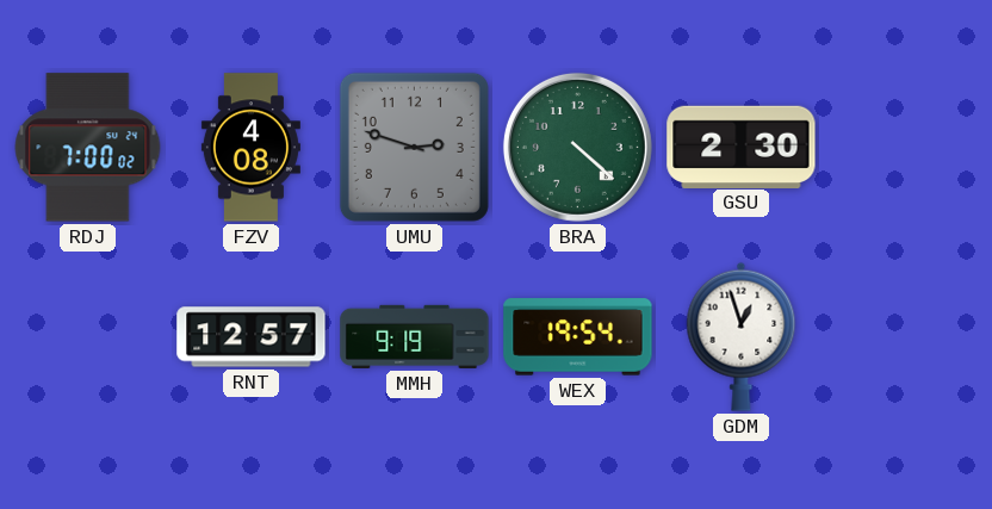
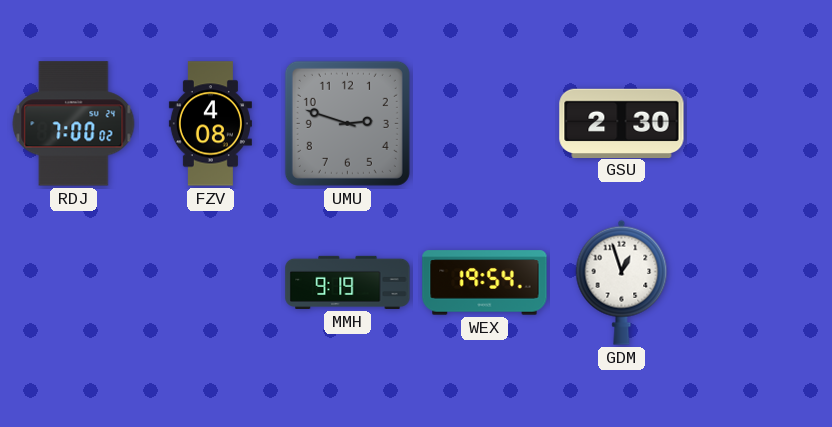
BRA: 4:22 -> none (577, 147)
RNT: 12:57 -> none (252, 337)
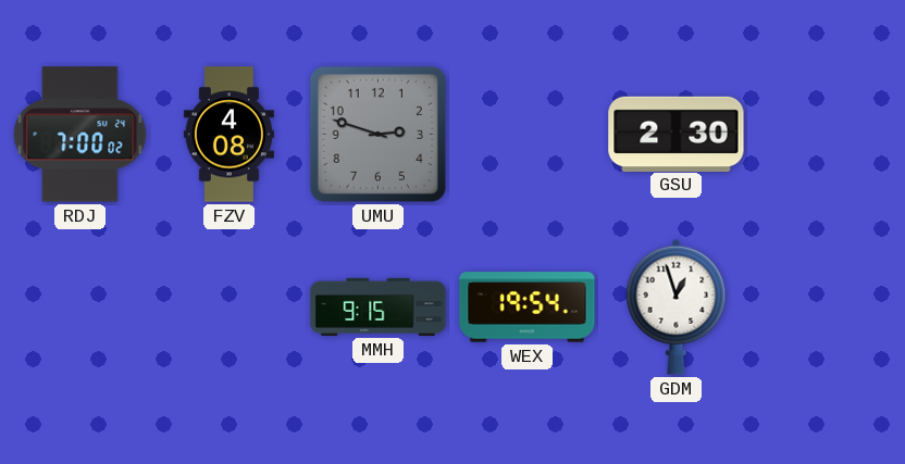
MMH: 9:19 -> 9:15 (379, 306)
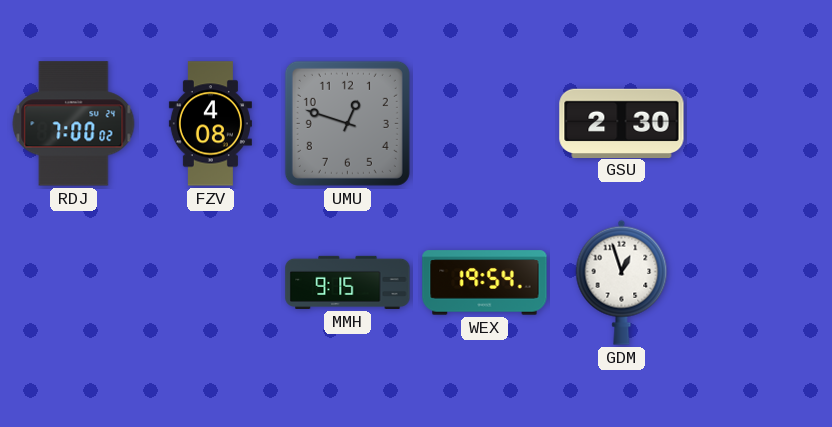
UMU: 2:48 -> 12:48 (347, 123)
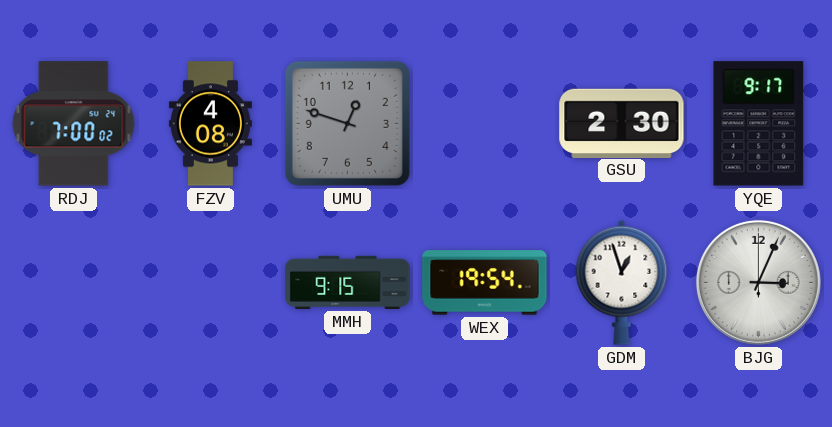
YQE: none -> 9:17 (759, 124)
BJG: none -> 3:04 (758, 282)
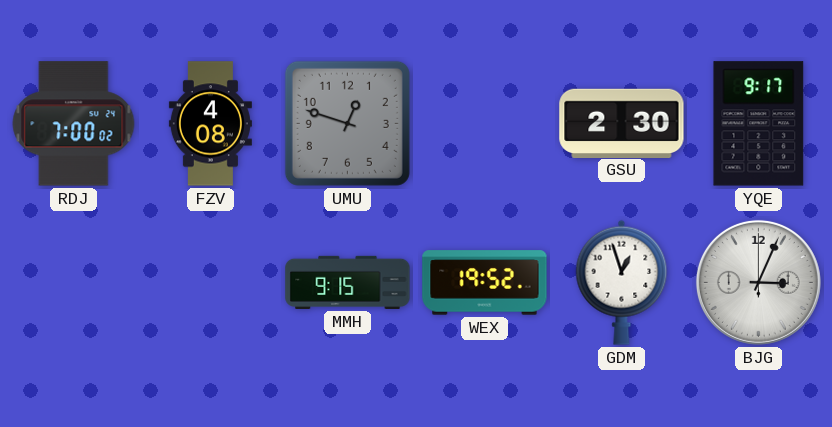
WEX: 19:54 -> 19:52 (485, 283)
